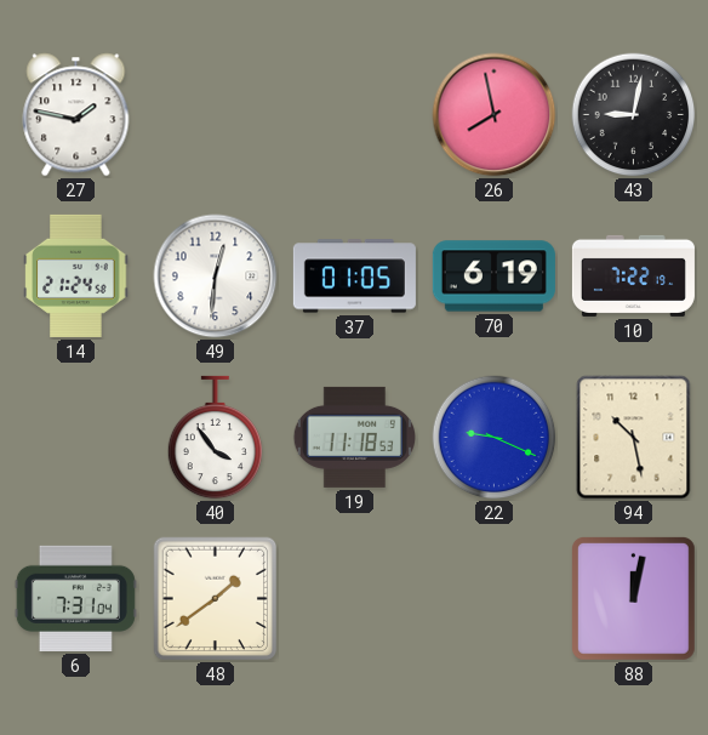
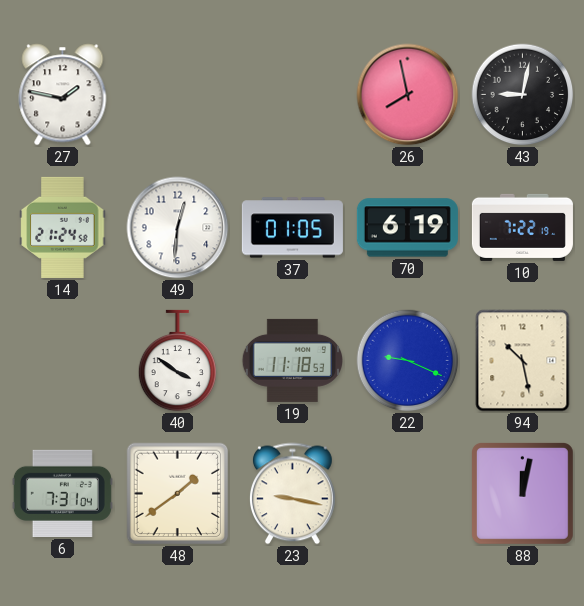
40: 3:54 -> 3:51 (178, 361)
23: none -> 9:17 (292, 494)
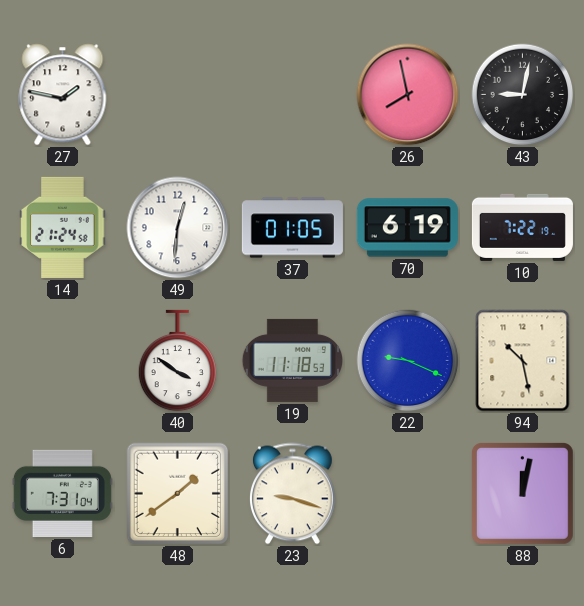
23: 9:17 -> 9:18 (292, 494)
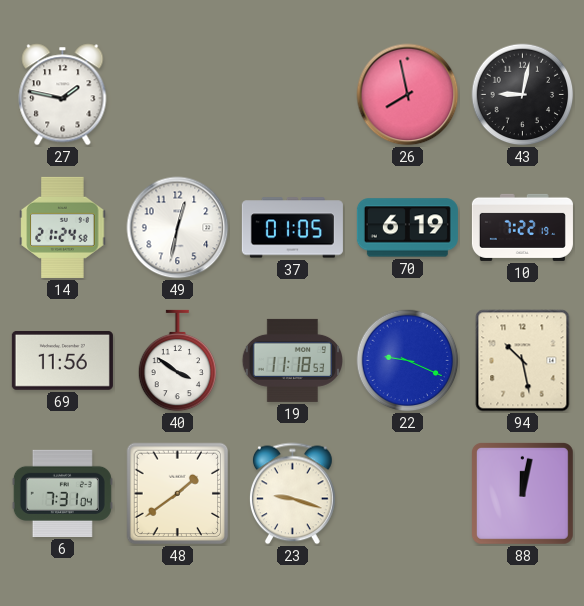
49: 12:31 -> 12:32 (178, 228)
69: none -> 11:56 (62, 360)
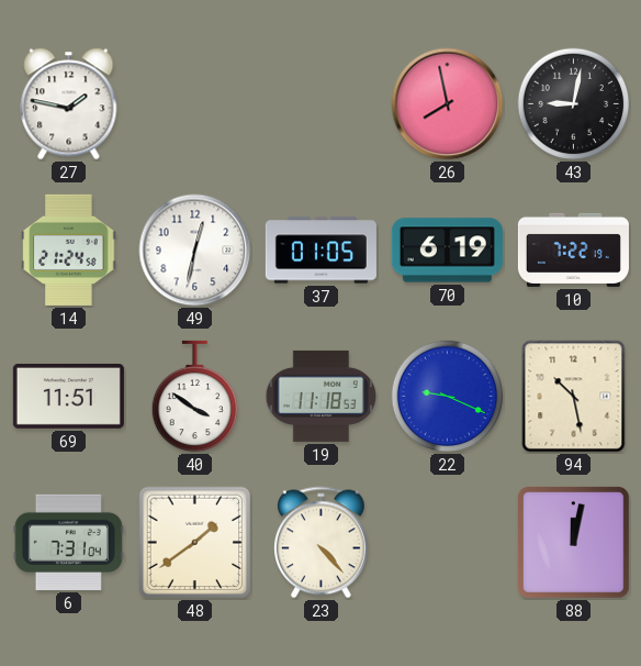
69: 11:56 -> 11:51 (68, 396)
23: 9:18 -> 4:23 (320, 543)
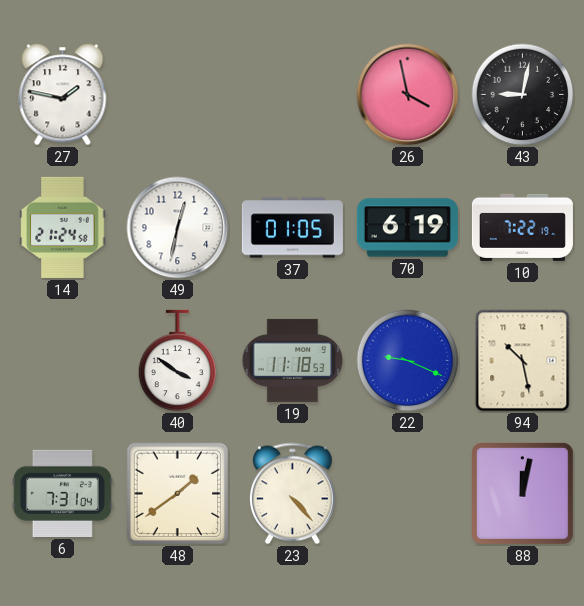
26: 7:58 -> 3:58 (408, 95)
69: 11:51 -> none (68, 396)
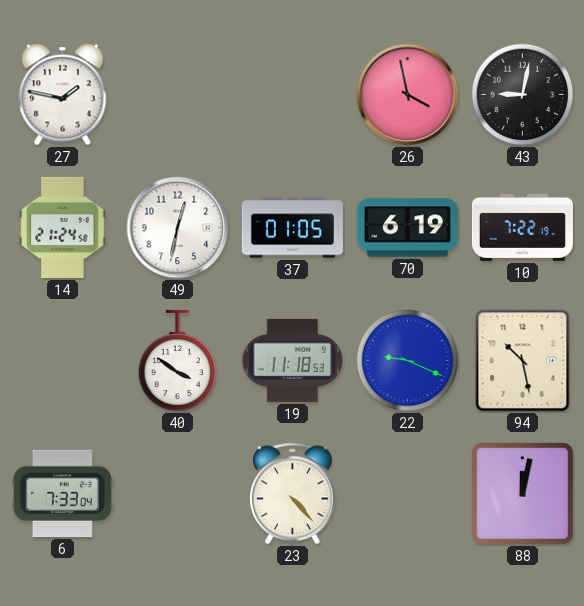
6: 7:31 -> 7:33 (62, 493)
48: 1:39 -> none (178, 494)
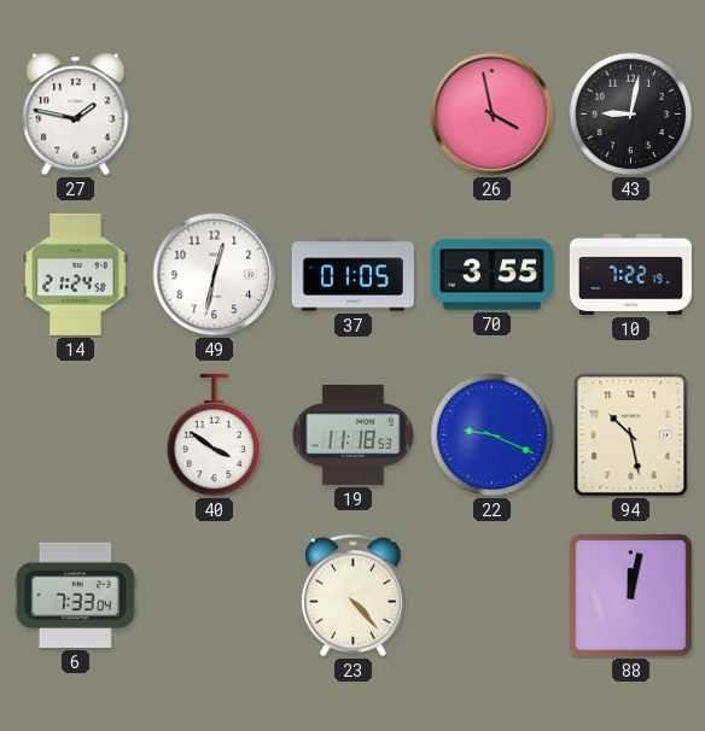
70: 6:19 -> 3:55 (491, 275)
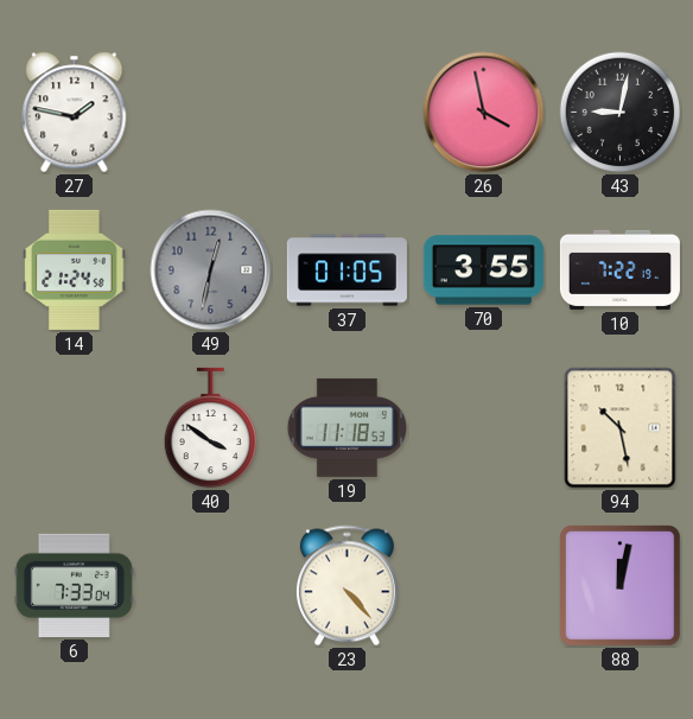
49 dial: white -> grey (211, 271)
22: 9:19 -> none (493, 435)
